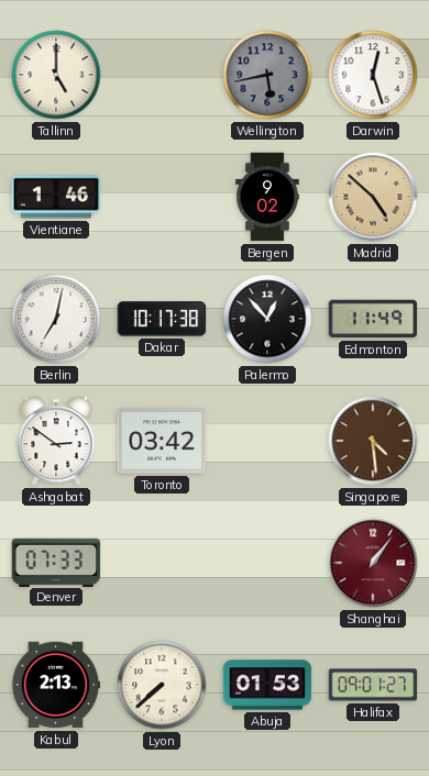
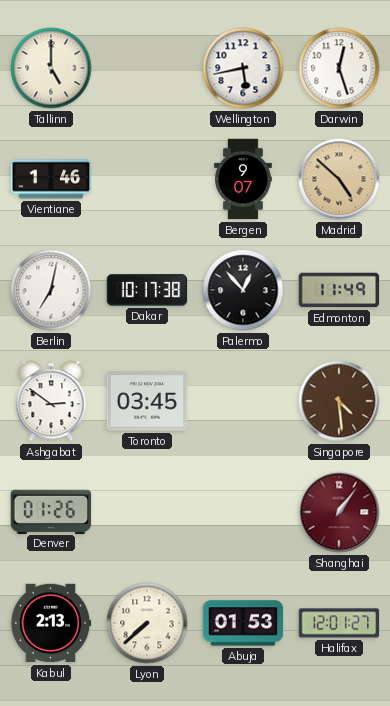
Wellington dial: grey -> white (243, 68)
Bergen: 9:02 -> 9:07 (243, 179)
Toronto: 03:42 -> 03:45 (147, 401)
Denver: 07:33 -> 01:26 (51, 511)
Halifax: 09:01 -> 12:01 (339, 623)
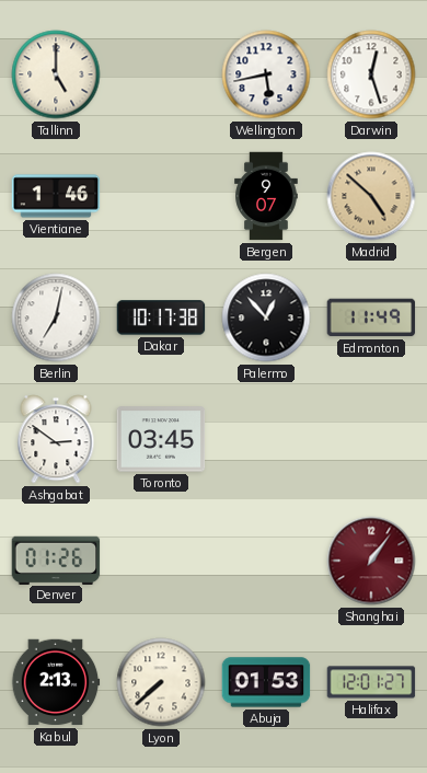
Singapore: 4:29 -> none (339, 401)
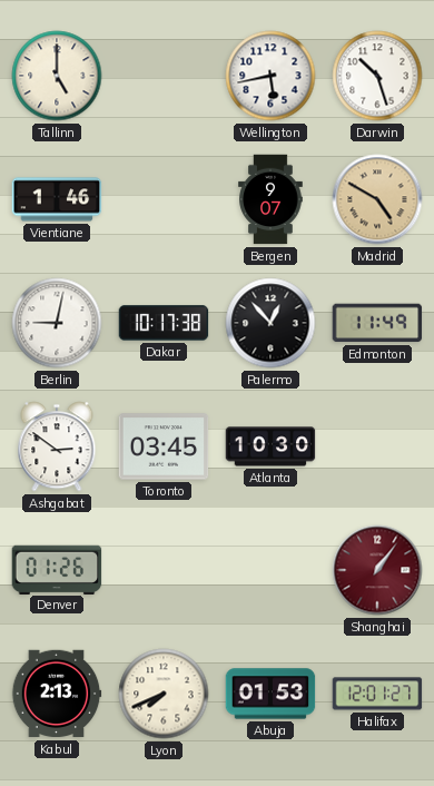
Darwin: 12:27 -> 10:27 (377, 76)
Madrid: 4:52 -> 4:50 (377, 199)
Berlin: 7:02 -> 9:02 (57, 323)
Atlanta: none -> 10:30 (270, 446)
Lyon: 7:38 -> 7:41 (164, 694)
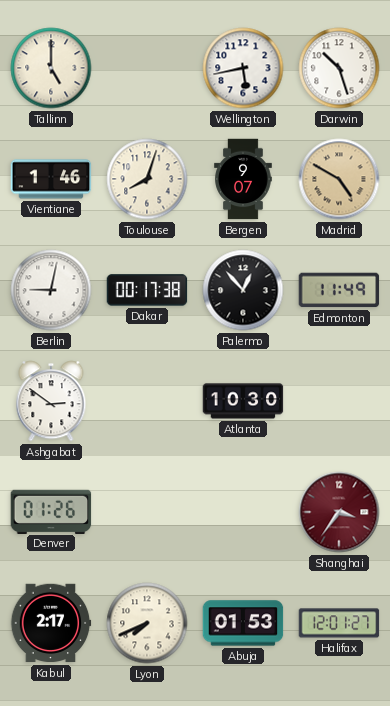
Toulouse: none -> 8:03 (147, 179)
Dakar: 10:17 -> 00:17 (147, 290)
Toronto: 03:45 -> none (164, 446)
Shanghai: 1:06 -> 3:36 (339, 512)
Kabul: 2:13 -> 2:17 (51, 623)
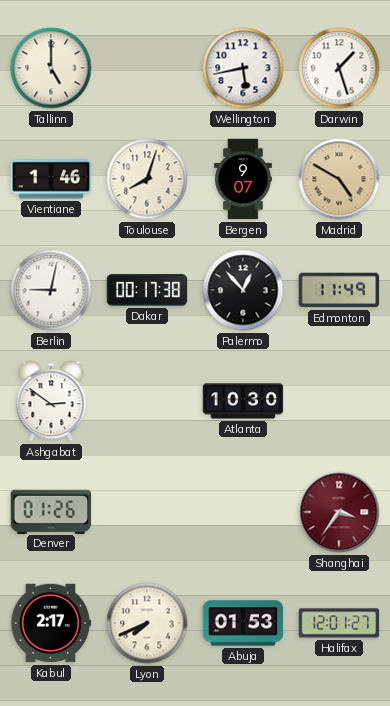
Darwin: 10:27 -> 1:27 (339, 68)
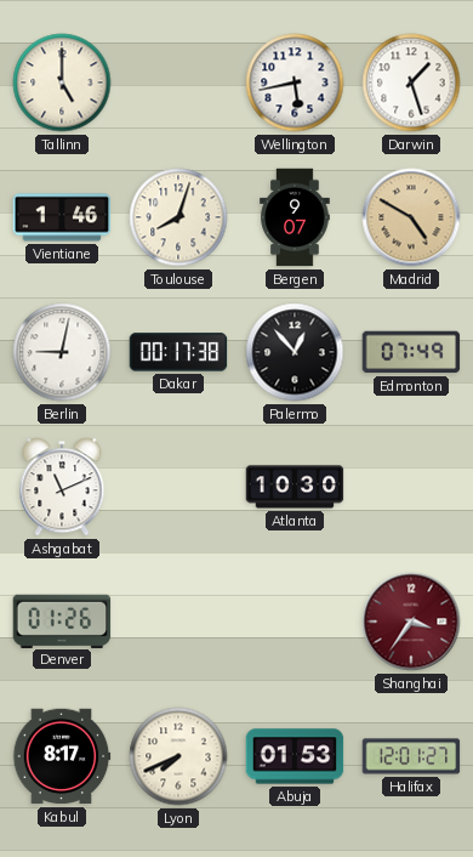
Edmonton: 11:49 -> 07:49 (411, 352)
Ashgabat: 2:51 -> 11:11 (62, 487)
Kabul: 2:17 -> 8:17 (62, 756)
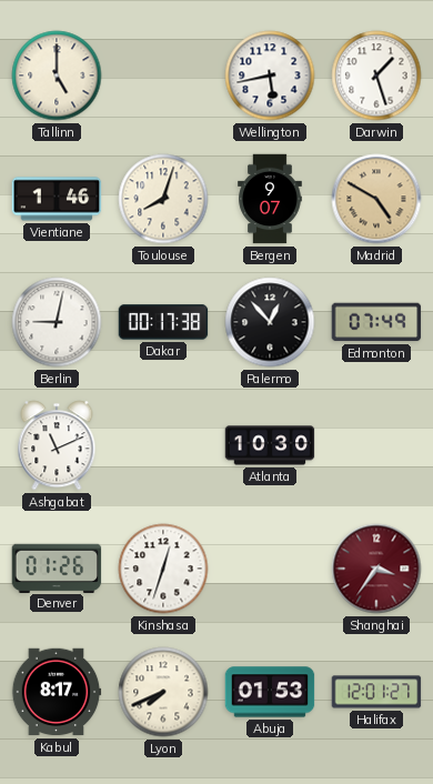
Kinshasa: none -> 12:33 (163, 569)
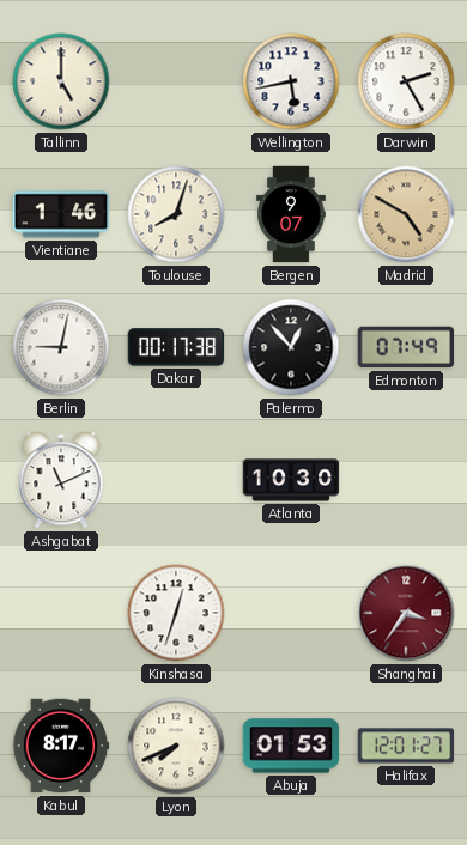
Darwin: 1:27 -> 2:25 (406, 81)
Denver: 01:26 -> none (57, 567)
